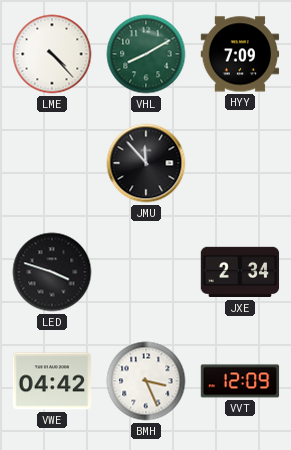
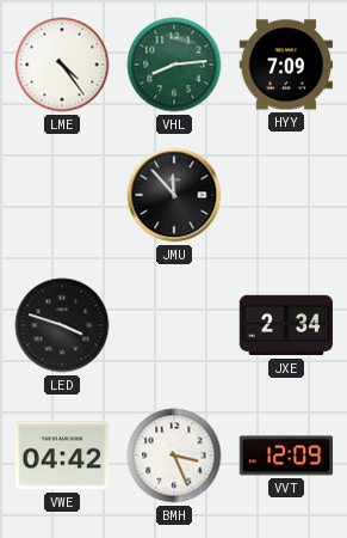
LME: 4:23 -> 4:24 (62, 65)
VHL: 8:10 -> 8:14 (174, 65)
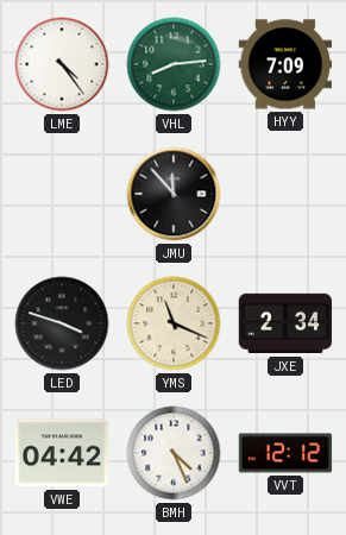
YMS: none -> 11:19 (174, 323)
BMH: 3:26 -> 4:26 (174, 453)
VVT: 12:09 -> 12:12 (285, 453)
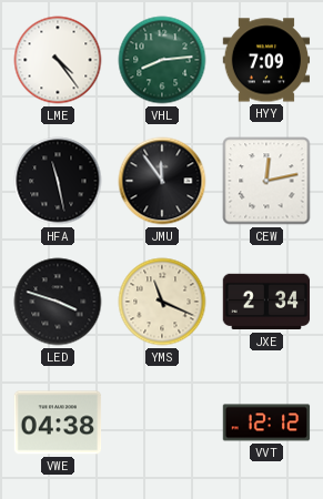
HFA: none -> 11:28 (58, 181)
JMU: 11:53 -> 11:54 (162, 181)
CEW: none -> 12:13 (266, 181)
VWE: 04:42 -> 04:38 (58, 422)
BMH: 4:26 -> none (174, 453)
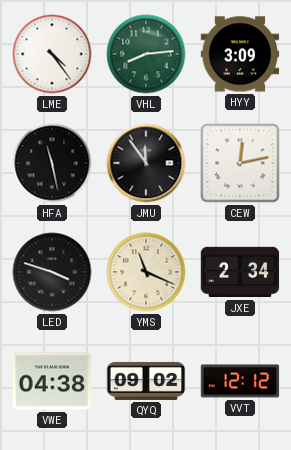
HYY: 7:09 -> 3:09 (240, 54)
QYQ: none -> 09:02 (146, 381)
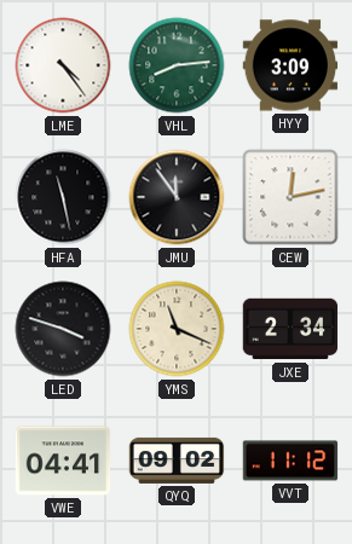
VWE: 04:38 -> 04:41 (63, 461)
VVT: 12:12 -> 11:12 (290, 461)
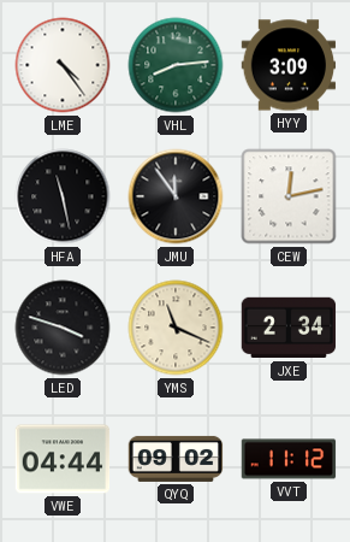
VWE: 04:41 -> 04:44 (63, 459)
